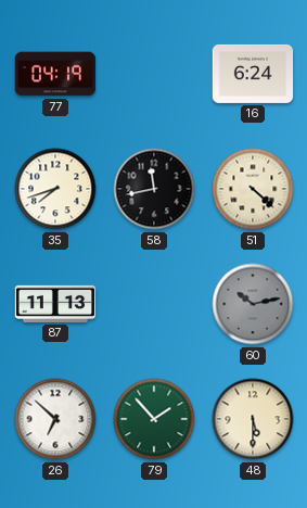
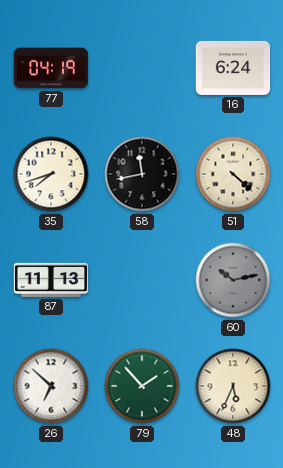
48: 5:30 -> 5:34 (233, 386)
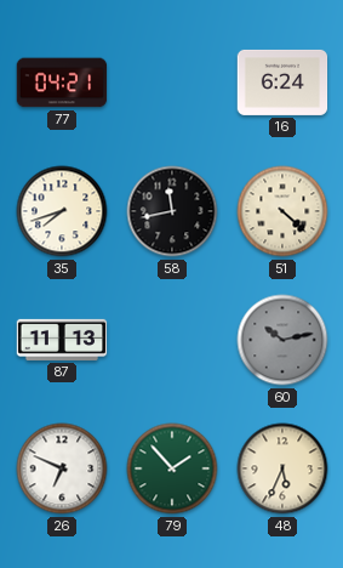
77: 04:19 -> 04:21 (62, 83)
26: 6:52 -> 6:49 (62, 468)
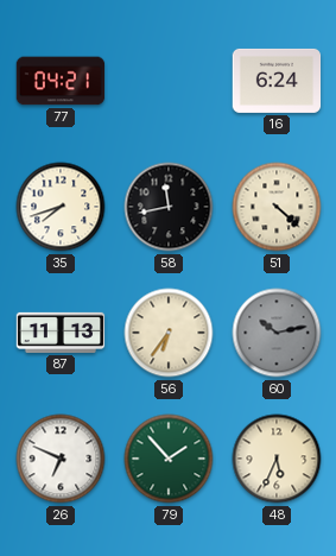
56: none -> 6:36 (169, 333)
